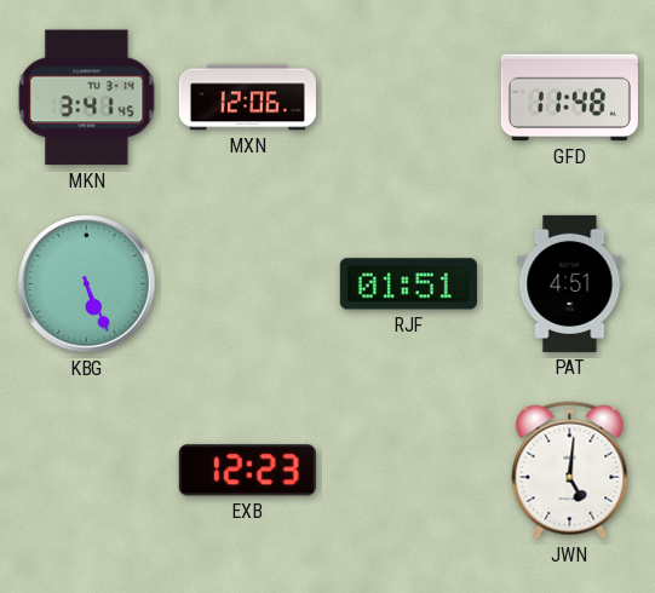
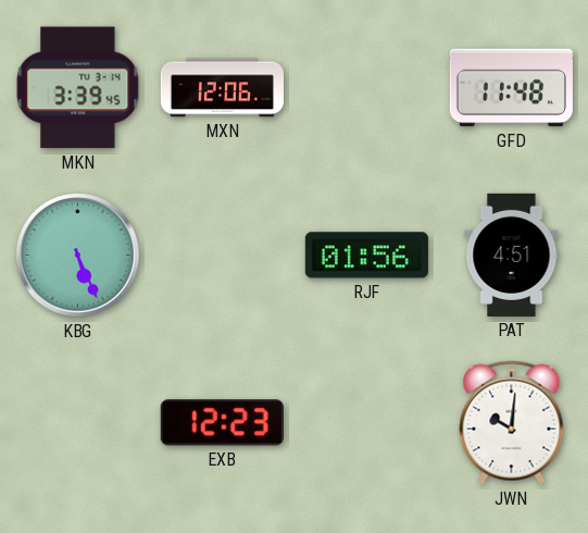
MKN: 3:41 -> 3:39 (78, 88)
RJF: 01:51 -> 01:56 (366, 256)
JWN: 5:01 -> 10:01 (512, 423)
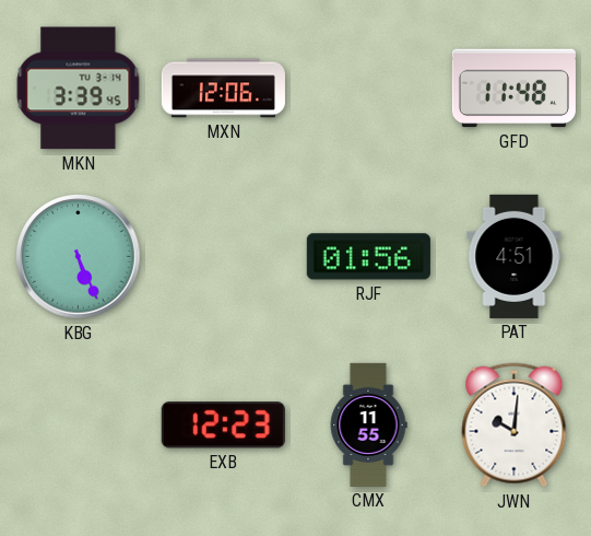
CMX: none -> 11:55 (368, 424)
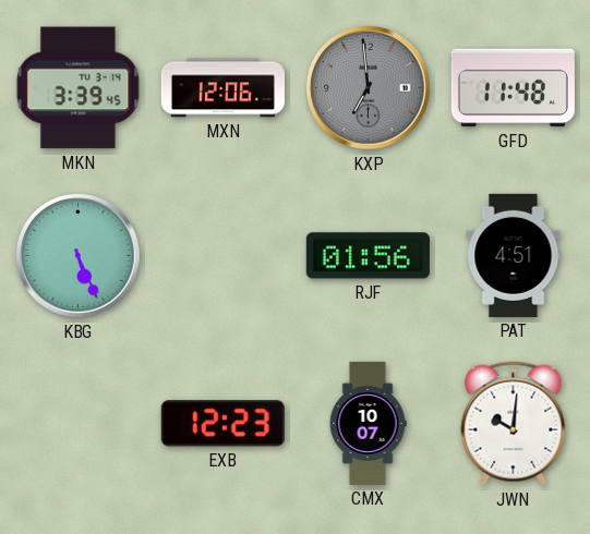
KXP: none -> 6:59 (369, 88)
CMX: 11:55 -> 10:07 (368, 423)
